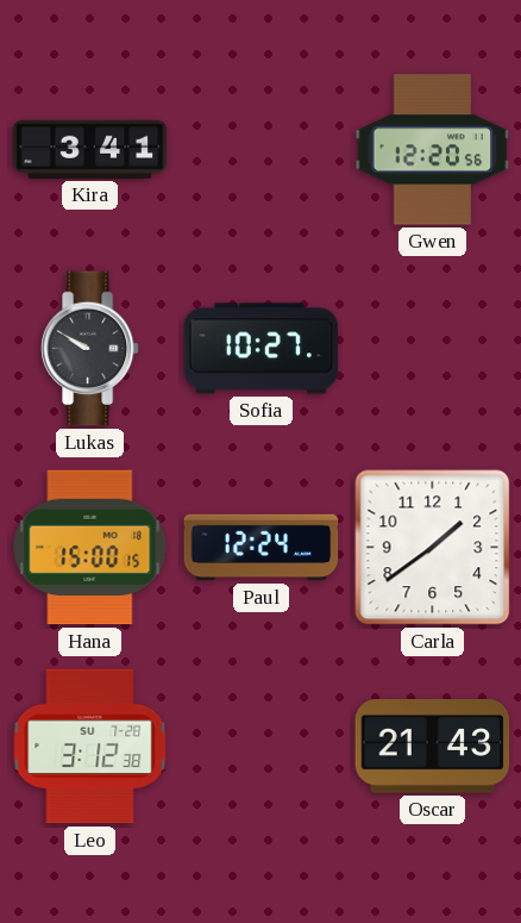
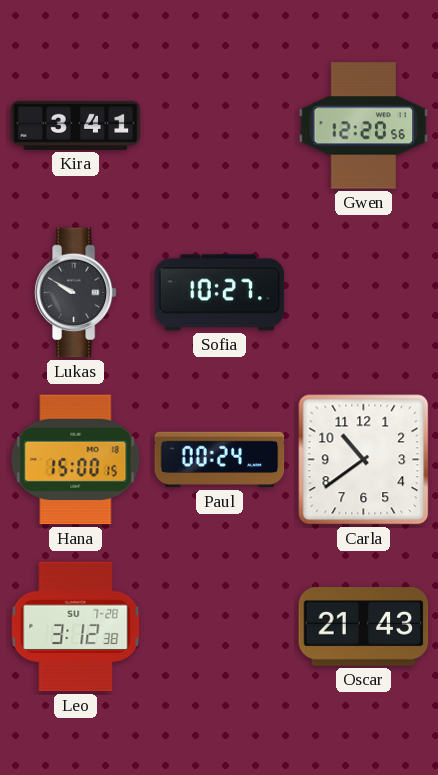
Paul: 12:24 -> 00:24 (220, 460)
Carla: 1:39 -> 10:39 (364, 460)
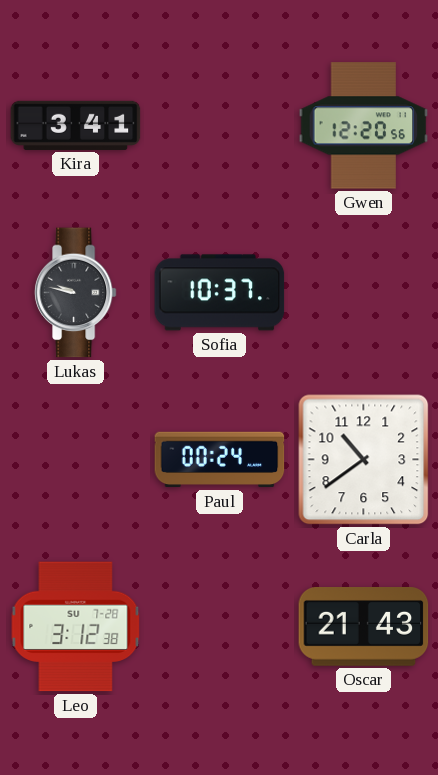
Lukas: 9:50 -> 9:47 (75, 293)
Sofia: 10:27 -> 10:37 (220, 293)
Hana: 15:00 -> none (76, 460)
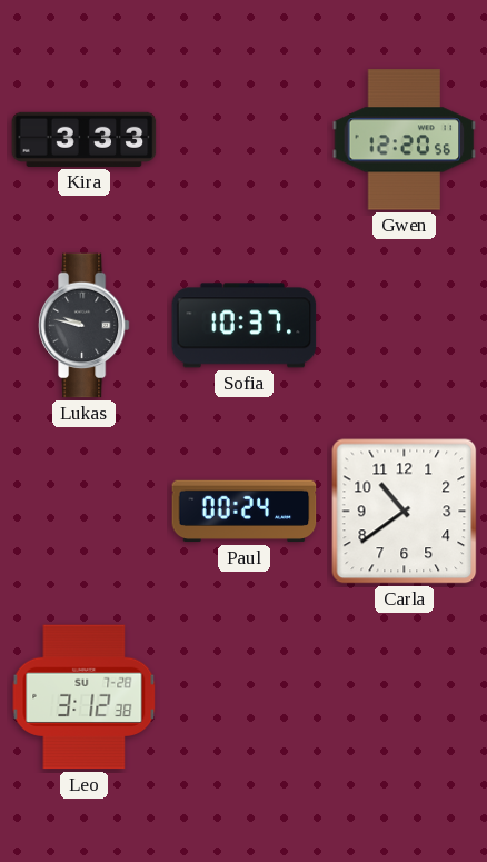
Kira: 3:41 -> 3:33 (85, 139)
Oscar: 21:43 -> none (364, 627)
